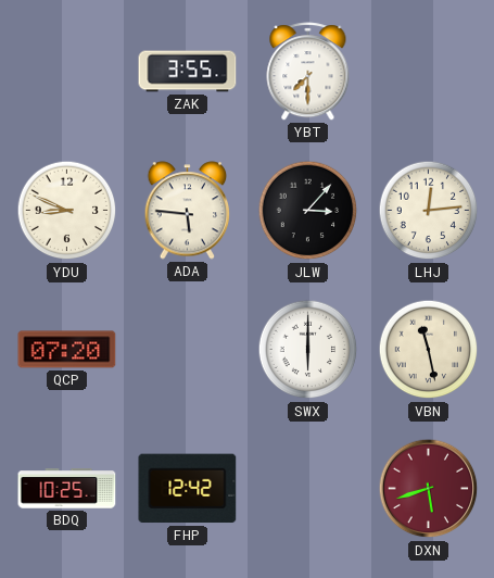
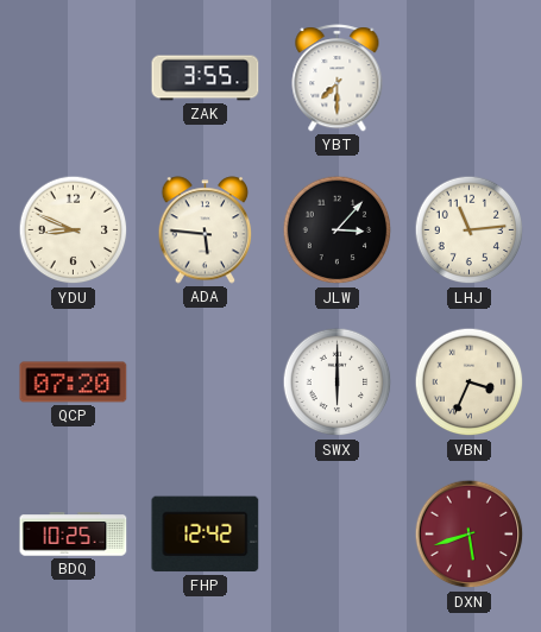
LHJ: 12:14 -> 11:14 (470, 230)
VBN: 11:28 -> 3:34 (470, 383)
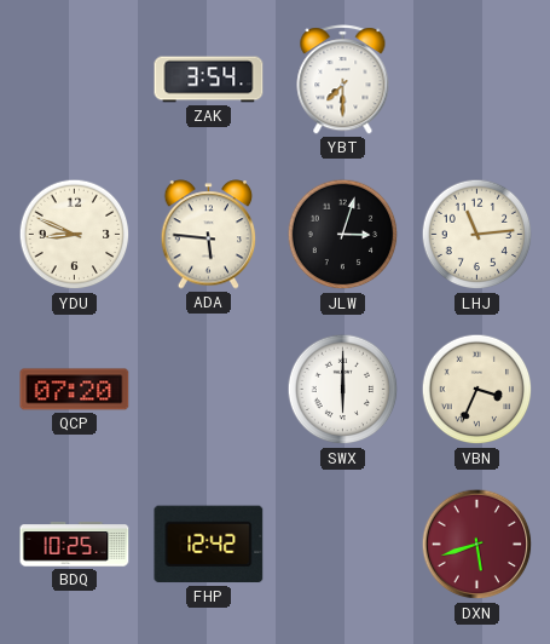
ZAK: 3:55 -> 3:54 (209, 80)
JLW: 3:07 -> 3:03 (343, 235)
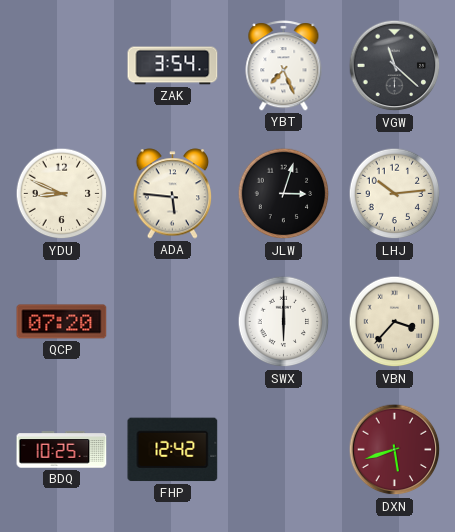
YBT: 7:30 -> 7:26 (284, 66)
VGW: none -> 11:22 (395, 66)
LHJ: 11:14 -> 10:14 (395, 194)
VBN: 3:34 -> 3:37 (395, 322)
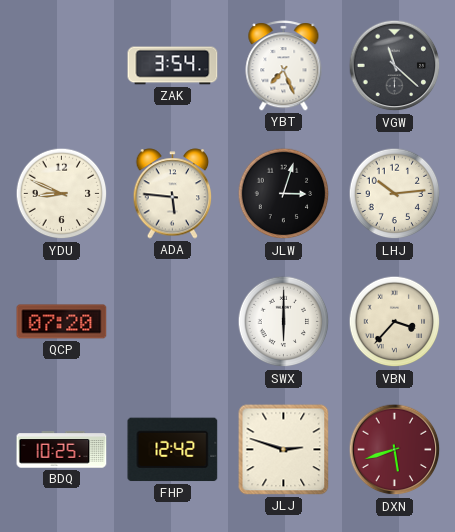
JLJ: none -> 2:48 (284, 450)
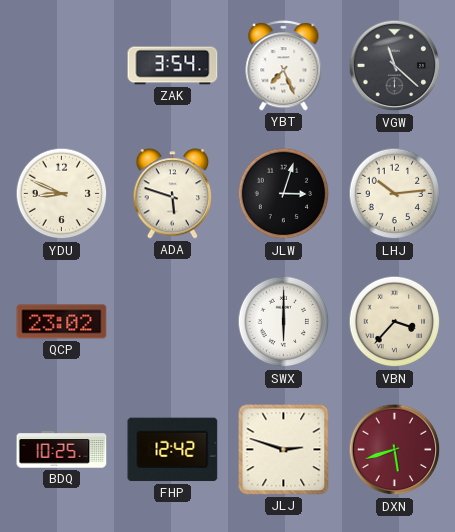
ADA: 5:46 -> 5:48 (173, 194)
QCP: 07:20 -> 23:02 (62, 322)
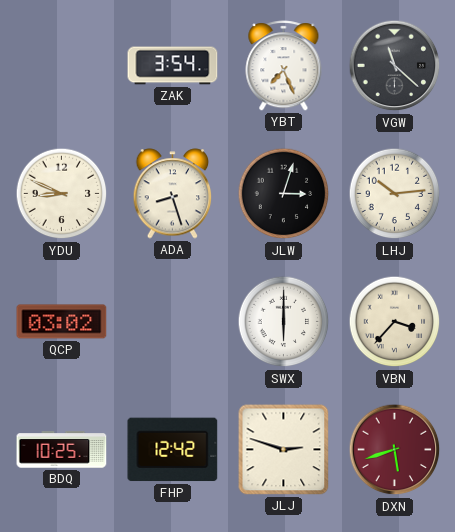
ADA: 5:48 -> 8:27 (173, 194)
QCP: 23:02 -> 03:02 (62, 322)
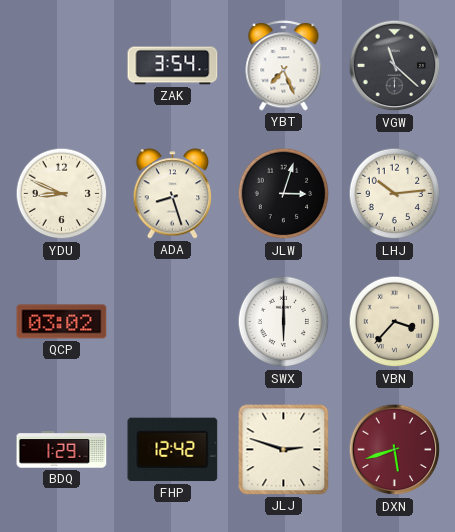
BDQ: 10:25 -> 1:29 (62, 450)
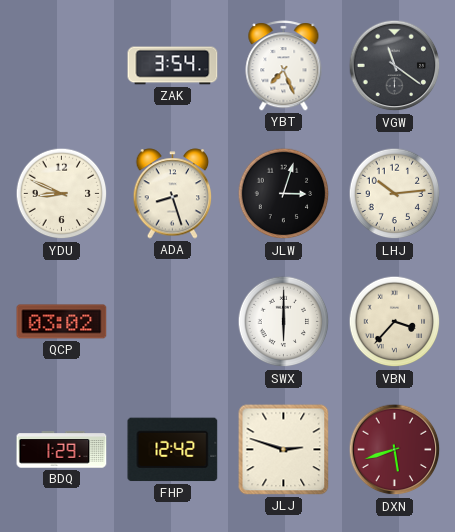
VGW: 11:22 -> 11:21 (395, 66)
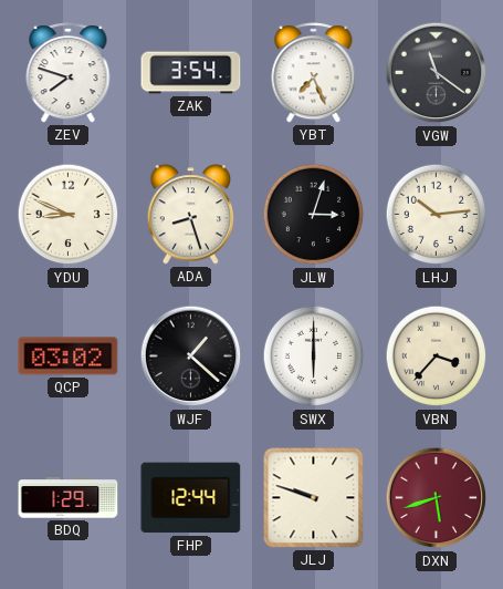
ZEV: none -> 7:48 (69, 73)
WJF: none -> 1:22 (191, 356)
FHP: 12:42 -> 12:44 (191, 498)
JLJ: 2:48 -> 9:48 (314, 498)
